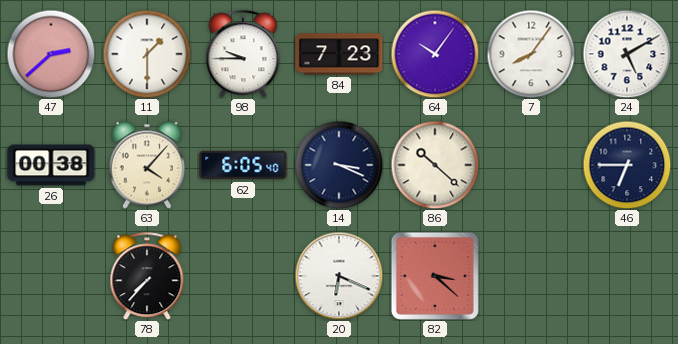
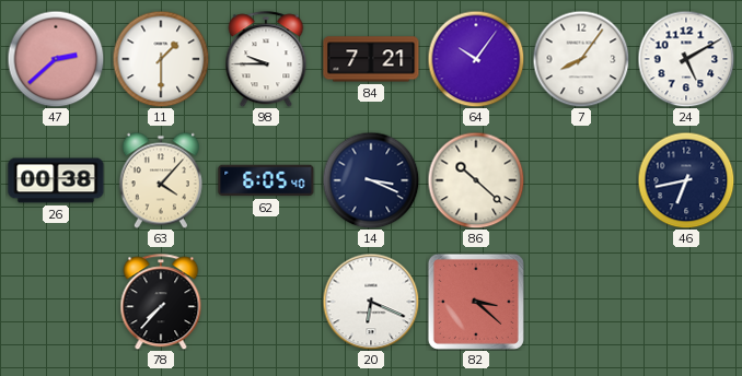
84: 7:23 -> 7:21 (371, 59)
46: 6:45 -> 6:43 (686, 180)
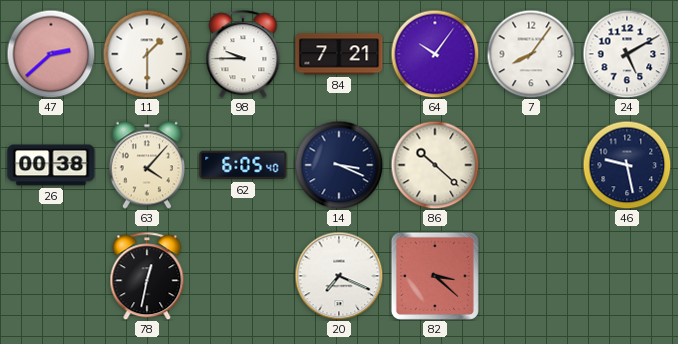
46: 6:43 -> 9:28 (627, 165)
78: 7:37 -> 12:32 (147, 276)
20: 6:19 -> 7:19 (339, 276)
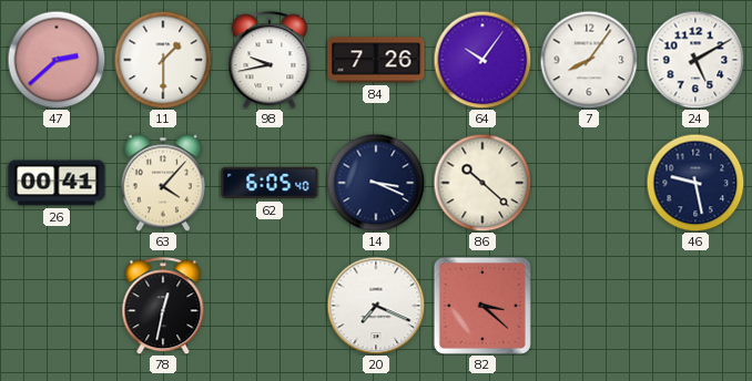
98: 9:45 -> 9:43 (270, 60)
84: 7:21 -> 7:26 (376, 60)
26: 00:38 -> 00:41 (57, 183)
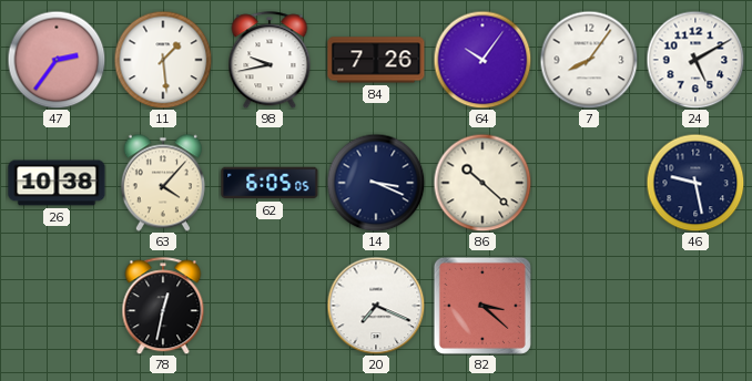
47: 2:38 -> 2:36 (57, 60)
11: 1:30 -> 1:29 (163, 60)
26: 00:41 -> 10:38 (57, 183)
62: 6:05:40 -> 6:05:05 (270, 183)
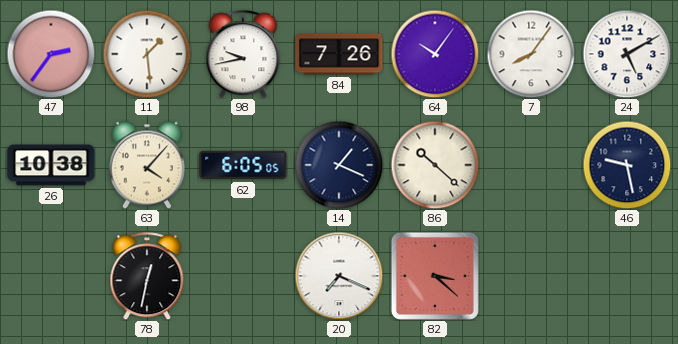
14: 3:19 -> 1:19 (339, 165)
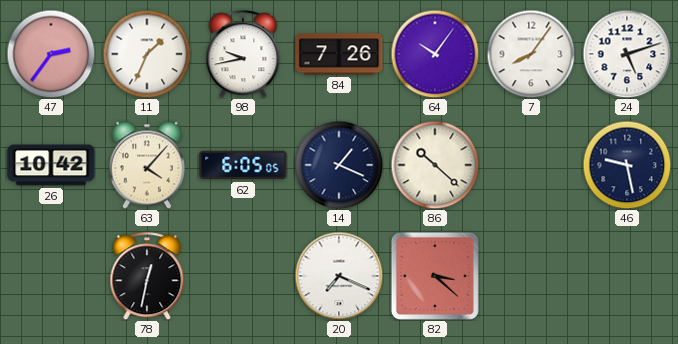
11: 1:29 -> 1:34 (147, 54)
24: 5:10 -> 5:12 (627, 54)
26: 10:38 -> 10:42 (51, 165)
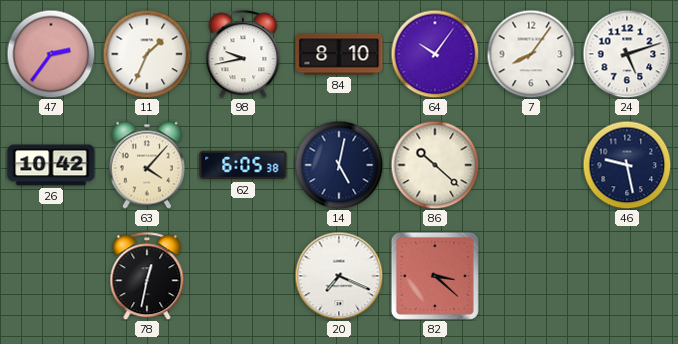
84: 7:26 -> 8:10 (339, 54)
62: 6:05:05 -> 6:05:38 (243, 165)
14: 1:19 -> 5:02 (339, 165)
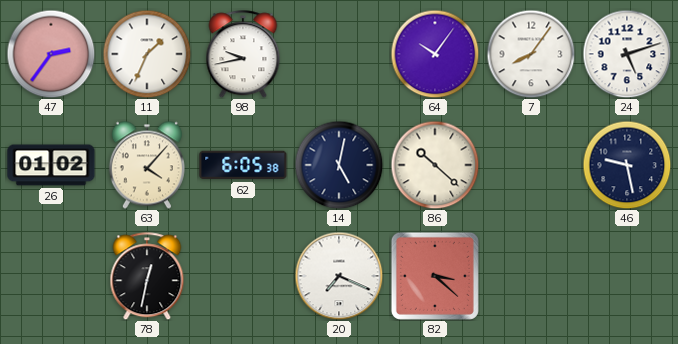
84: 8:10 -> none (339, 54)
26: 10:42 -> 01:02 (51, 165)
